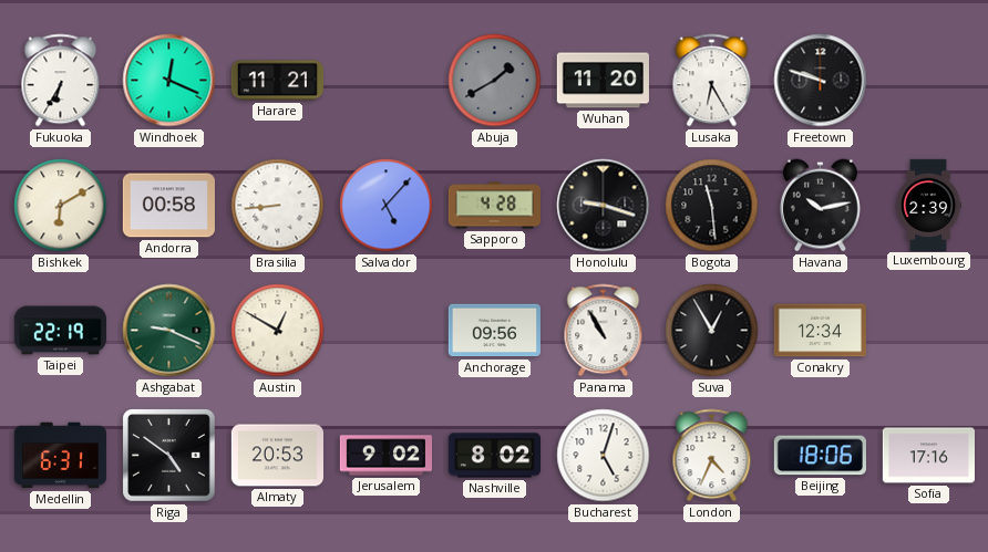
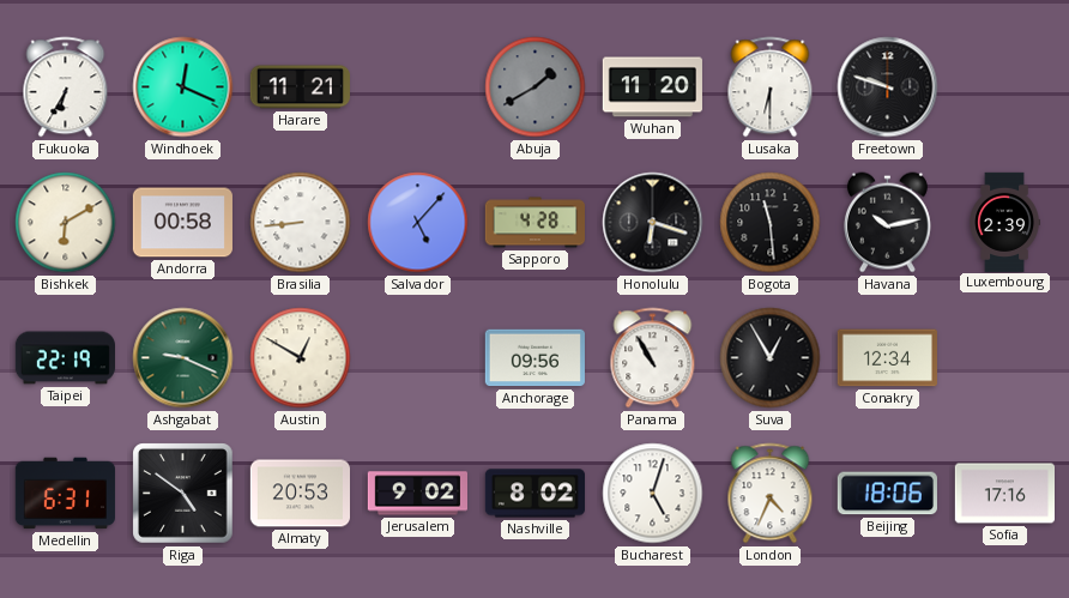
Lusaka: 6:25 -> 6:30 (771, 87)
Honolulu: 9:18 -> 6:18 (653, 223)
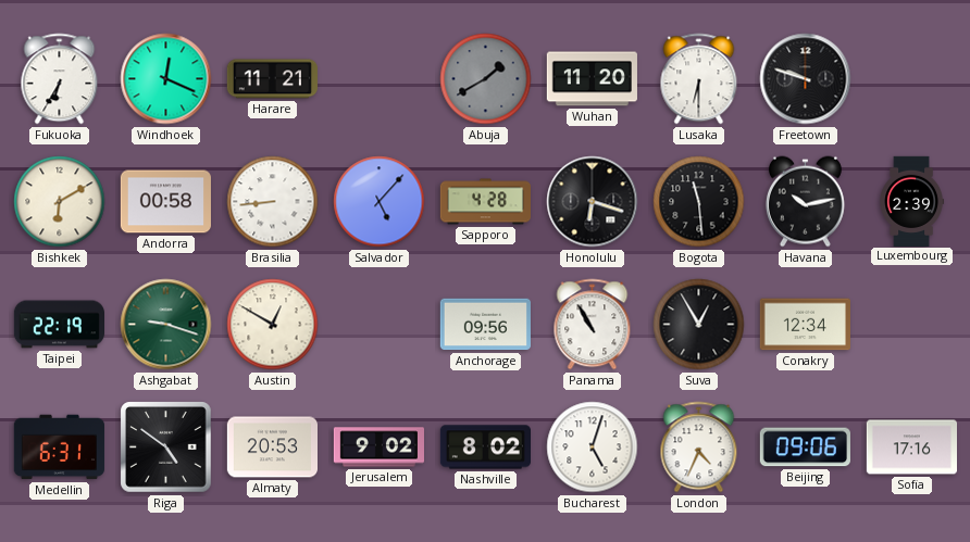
Ashgabat: 9:19 -> 9:18 (166, 325)
Beijing: 18:06 -> 09:06 (805, 448)
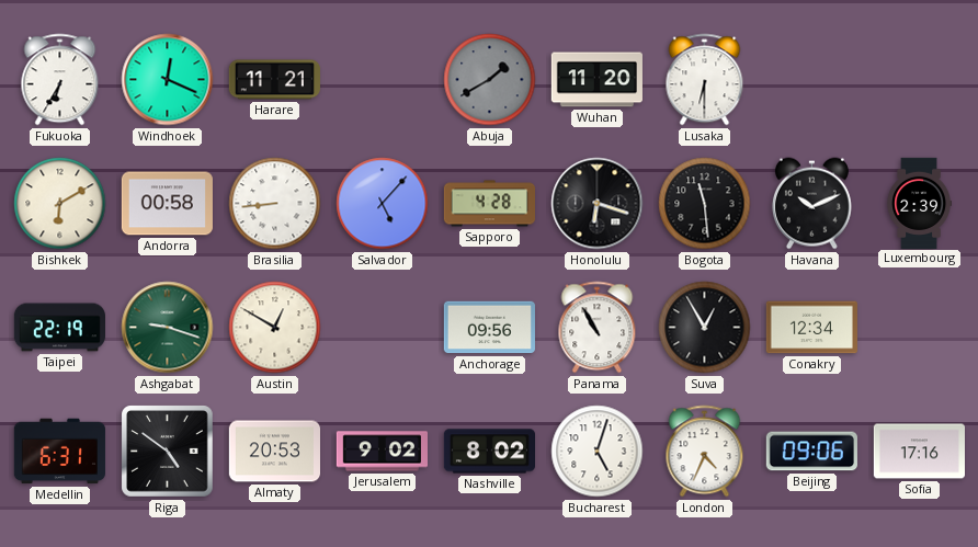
Freetown: 9:48 -> none (806, 79)
Havana: 10:13 -> 10:11 (811, 204)
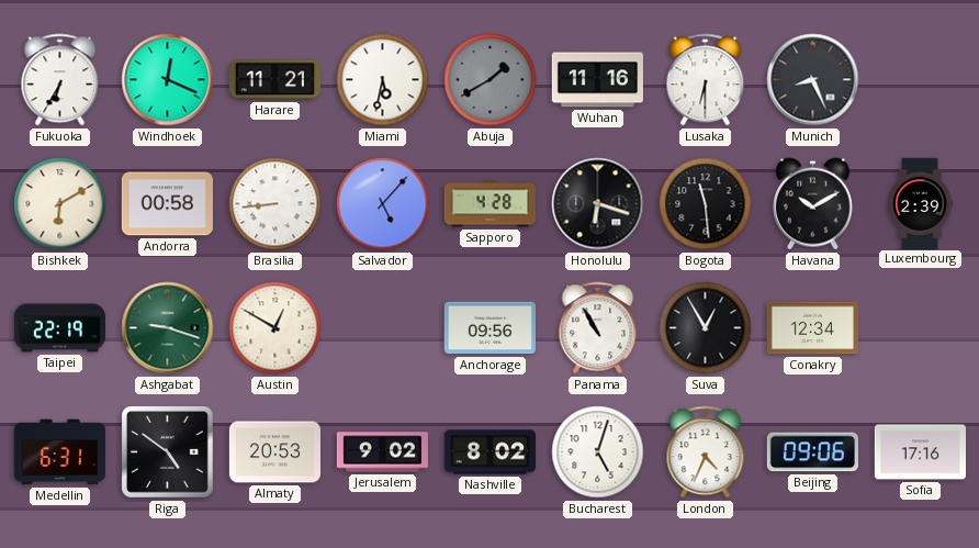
Miami: none -> 5:32 (383, 80)
Wuhan: 11:20 -> 11:16 (597, 80)
Munich: none -> 8:26 (813, 80)
Havana: 10:11 -> 10:10 (812, 204)
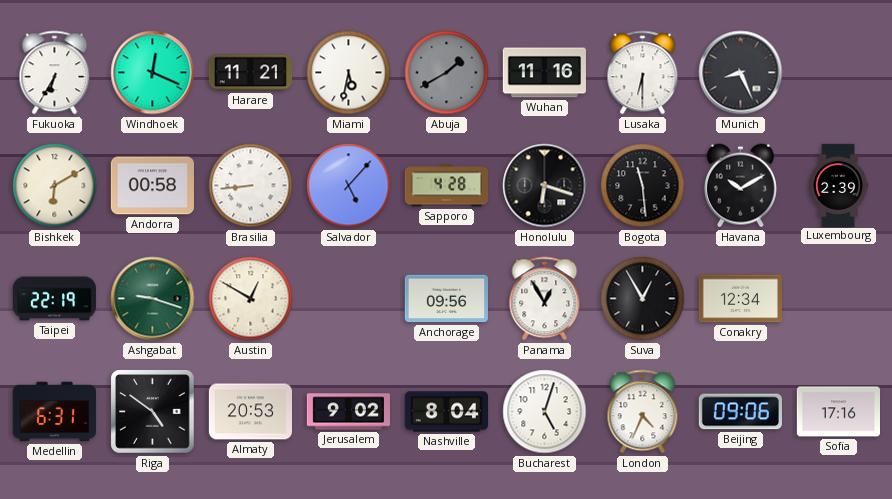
Panama: 10:55 -> 12:55 (545, 299)
Nashville: 8:02 -> 8:04 (446, 412)
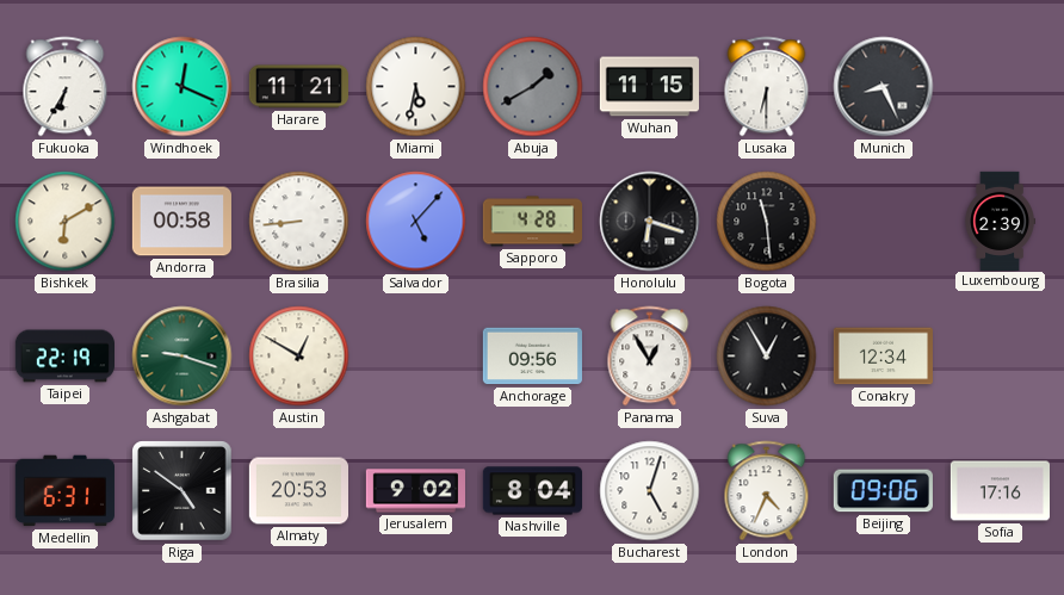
Wuhan: 11:16 -> 11:15 (649, 87)
Havana: 10:10 -> none (740, 186)
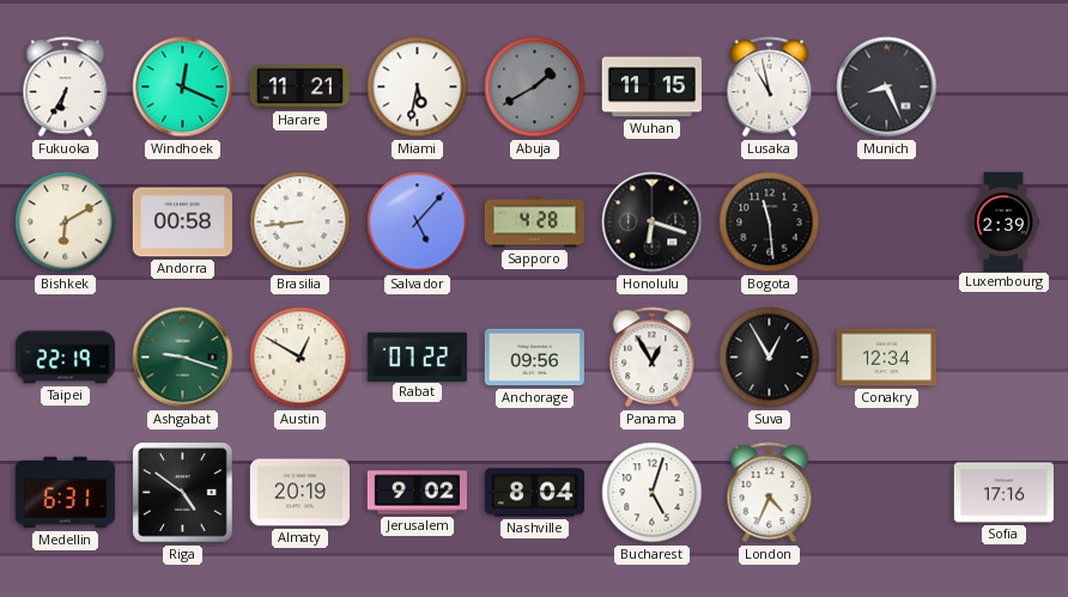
Lusaka: 6:30 -> 10:58 (770, 87)
Rabat: none -> 07:22 (417, 357)
Almaty: 20:53 -> 20:19 (299, 493)
Beijing: 09:06 -> none (883, 491)
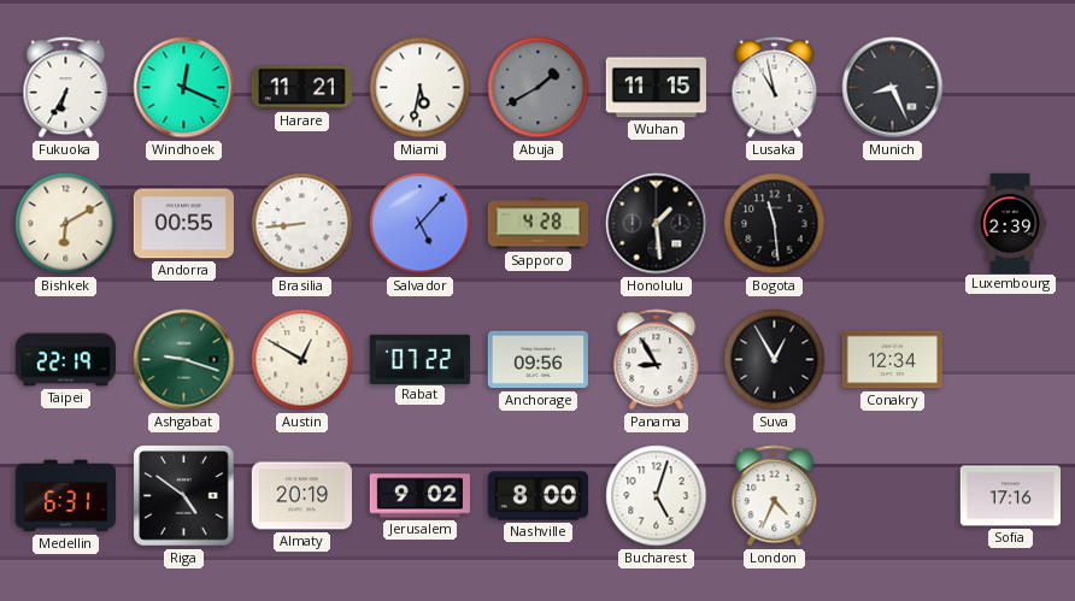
Andorra: 00:58 -> 00:55 (183, 224)
Honolulu: 6:18 -> 1:29 (657, 224)
Panama: 12:55 -> 8:55 (657, 360)
Nashville: 8:04 -> 8:00 (537, 496)
